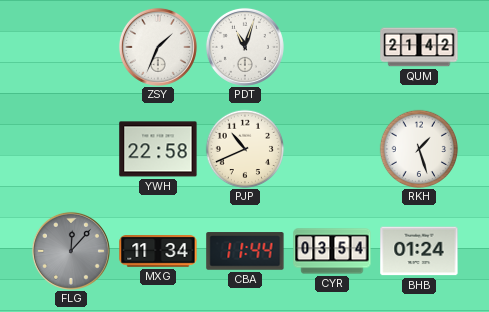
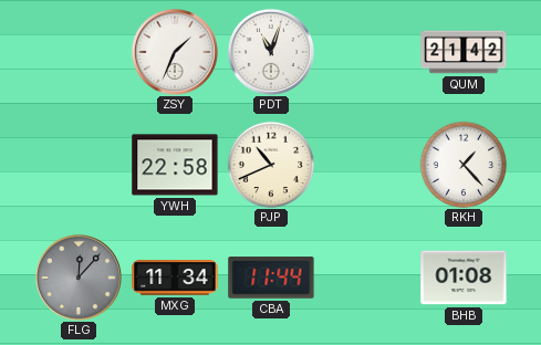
RKH: 1:27 -> 1:23 (464, 165)
CYR: 03:54 -> none (332, 251)
BHB: 01:24 -> 01:08 (464, 278)
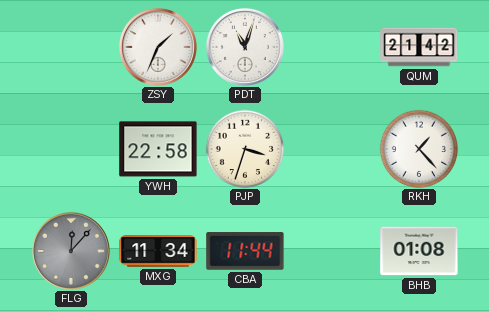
PJP: 10:41 -> 3:33 (245, 149)
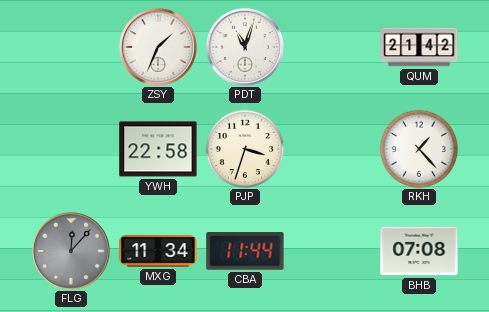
BHB: 01:08 -> 07:08 (419, 251)
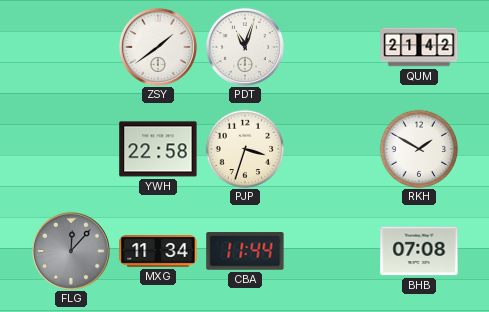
ZSY: 1:34 -> 1:39 (158, 47)
RKH: 1:23 -> 1:50 (419, 149)
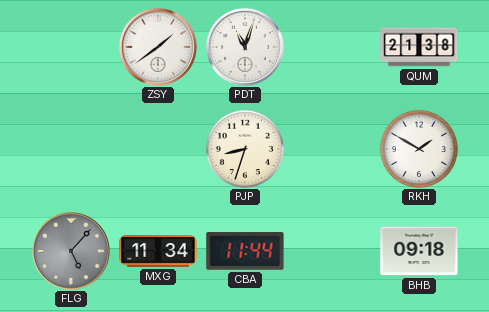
QUM: 21:42 -> 21:38 (419, 47)
YWH: 22:58 -> none (158, 149)
PJP: 3:33 -> 8:33 (245, 149)
FLG: 12:07 -> 5:07 (71, 251)
BHB: 07:08 -> 09:18 (419, 251)
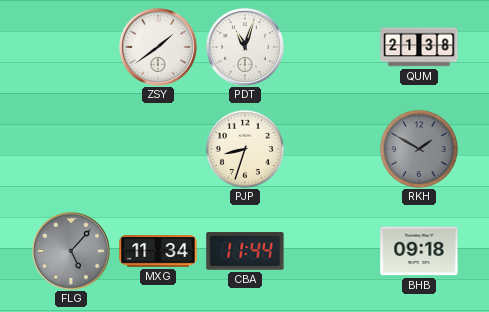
RKH dial: white -> grey (419, 149)
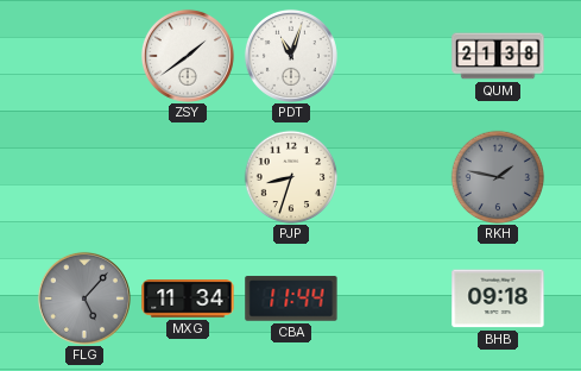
RKH: 1:50 -> 1:47 (498, 177)
